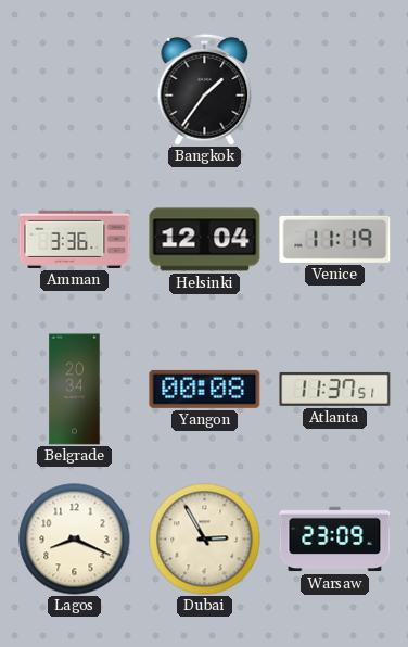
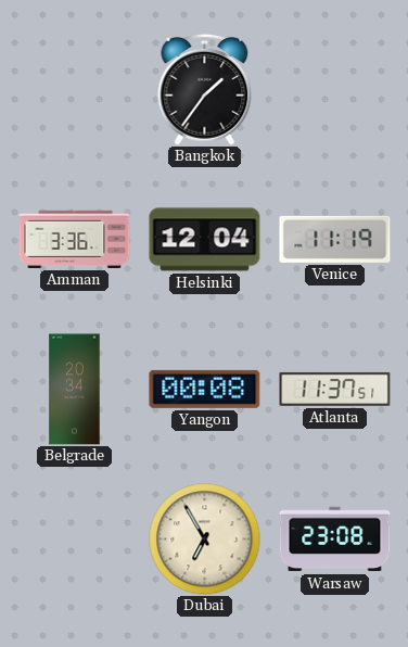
Lagos: 8:19 -> none (75, 540)
Dubai: 2:55 -> 6:55 (205, 540)
Warsaw: 23:09 -> 23:08 (335, 540)
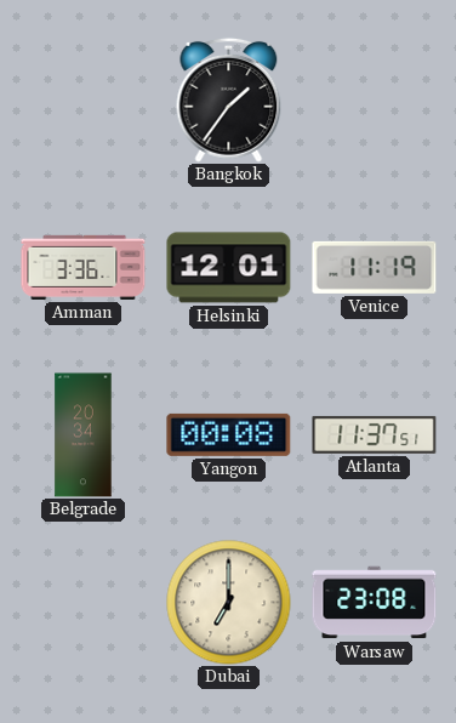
Helsinki: 12:04 -> 12:01 (229, 268)
Dubai: 6:55 -> 7:00 (229, 603)
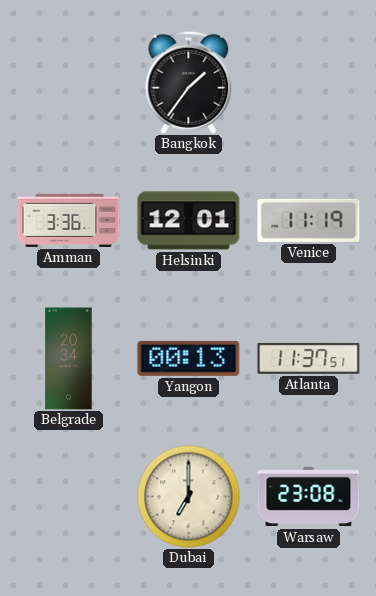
Yangon: 00:08 -> 00:13 (189, 358)
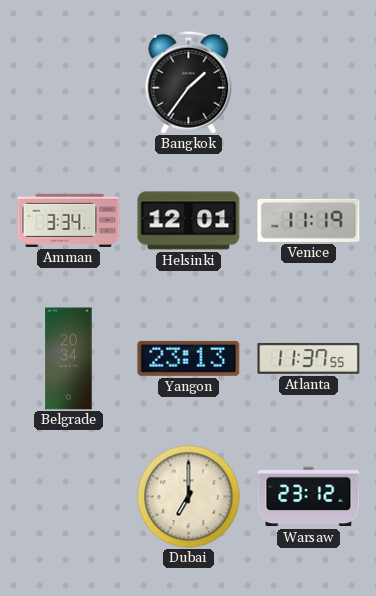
Amman: 3:36 -> 3:34 (69, 220)
Yangon: 00:13 -> 23:13 (189, 358)
Atlanta: 11:37:51 -> 11:37:55 (309, 358)
Warsaw: 23:08 -> 23:12 (309, 497)
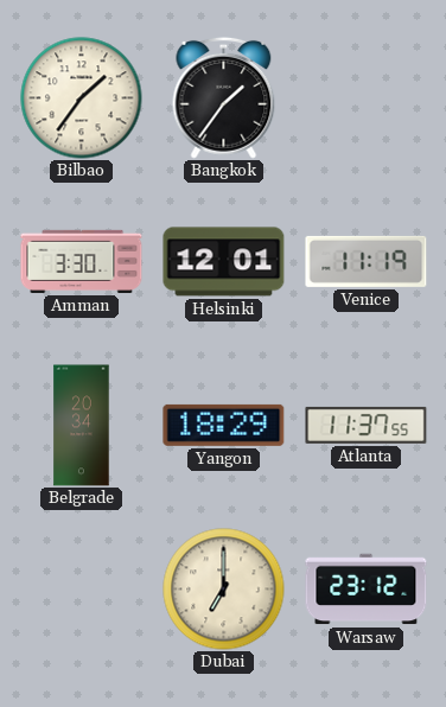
Bilbao: none -> 1:36 (82, 98)
Amman: 3:34 -> 3:30 (82, 261)
Yangon: 23:13 -> 18:29 (224, 425)
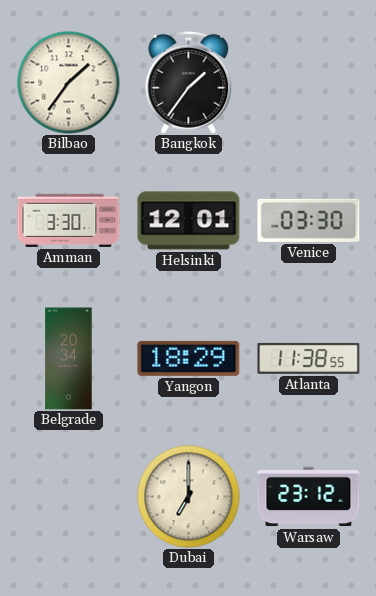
Venice: 11:19 -> 03:30 (309, 220)
Atlanta: 11:37 -> 11:38 (309, 358)
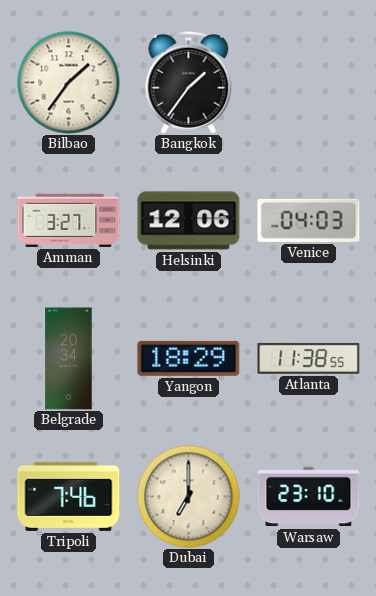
Amman: 3:30 -> 3:27 (69, 220)
Helsinki: 12:01 -> 12:06 (189, 221)
Venice: 03:30 -> 04:03 (309, 220)
Tripoli: none -> 7:46 (69, 496)
Warsaw: 23:12 -> 23:10 (309, 497)
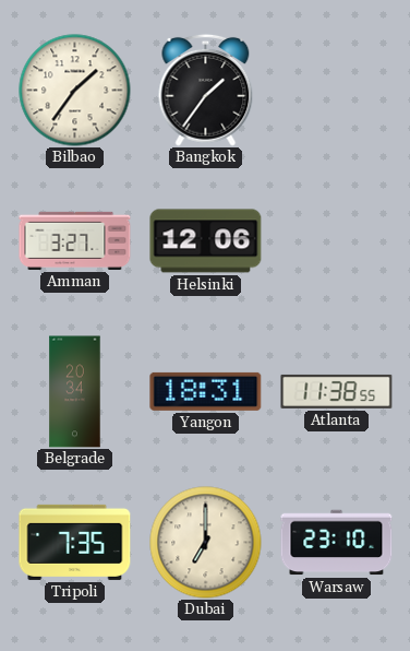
Venice: 04:03 -> none (309, 220)
Yangon: 18:29 -> 18:31 (206, 391)
Tripoli: 7:46 -> 7:35 (75, 542)
